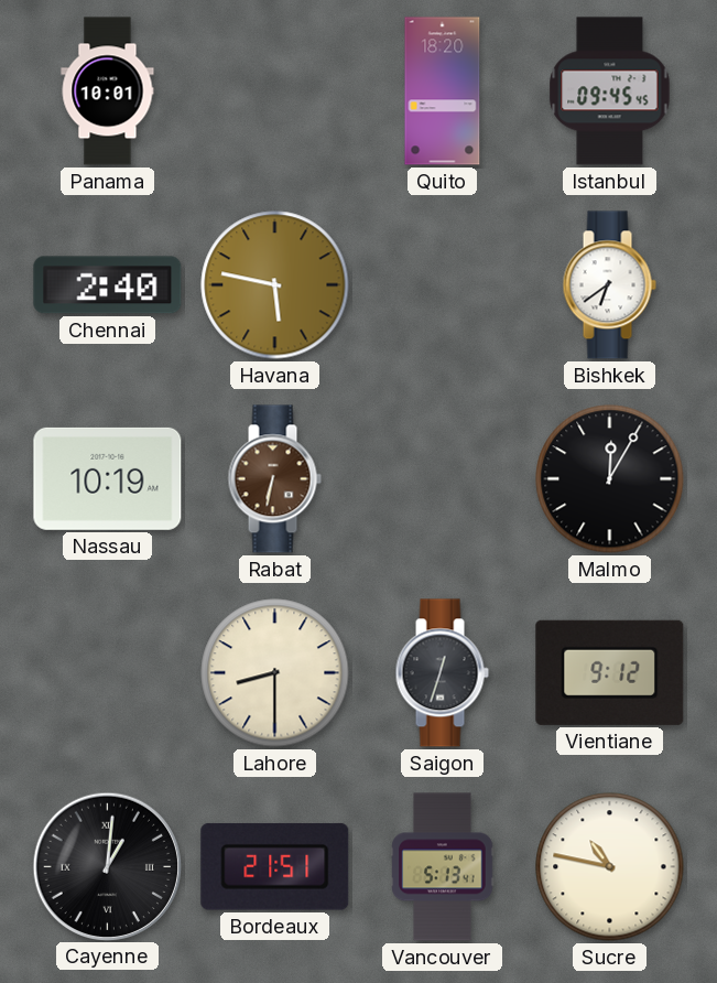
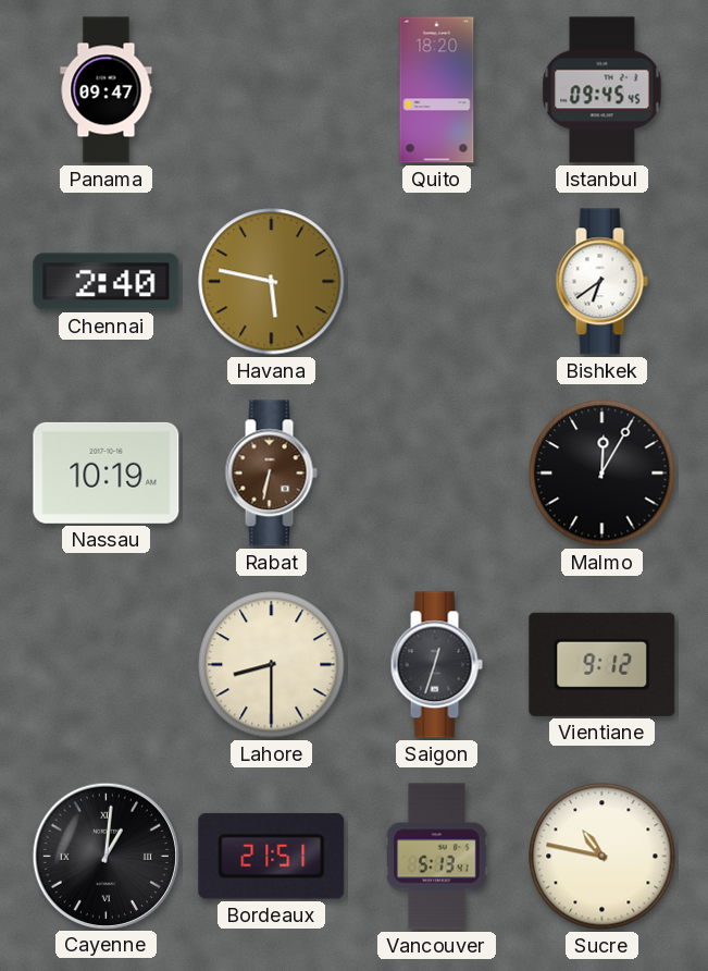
Panama: 10:01 -> 09:47 (107, 90)
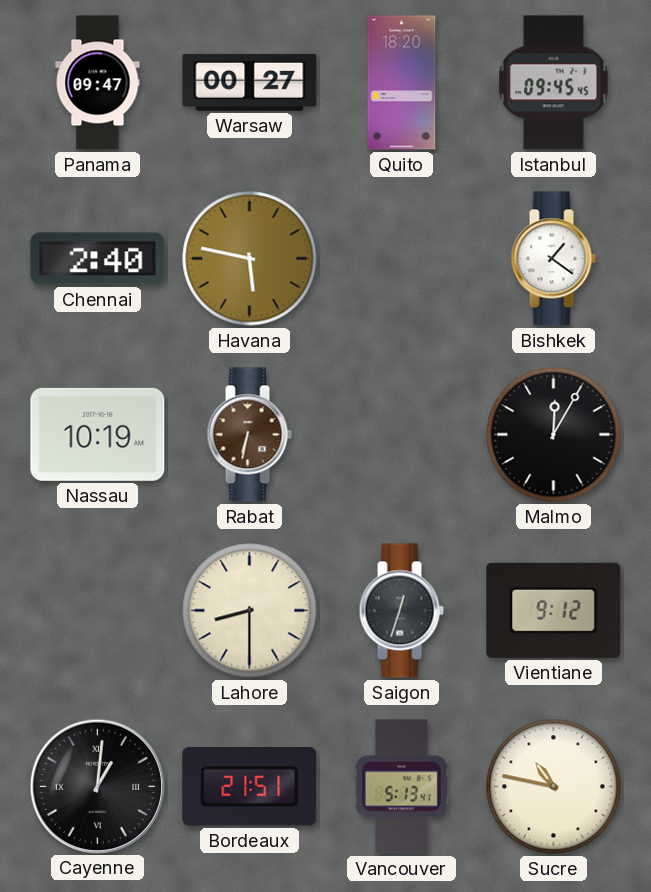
Warsaw: none -> 00:27 (250, 82)
Bishkek: 6:39 -> 1:21 (553, 259)
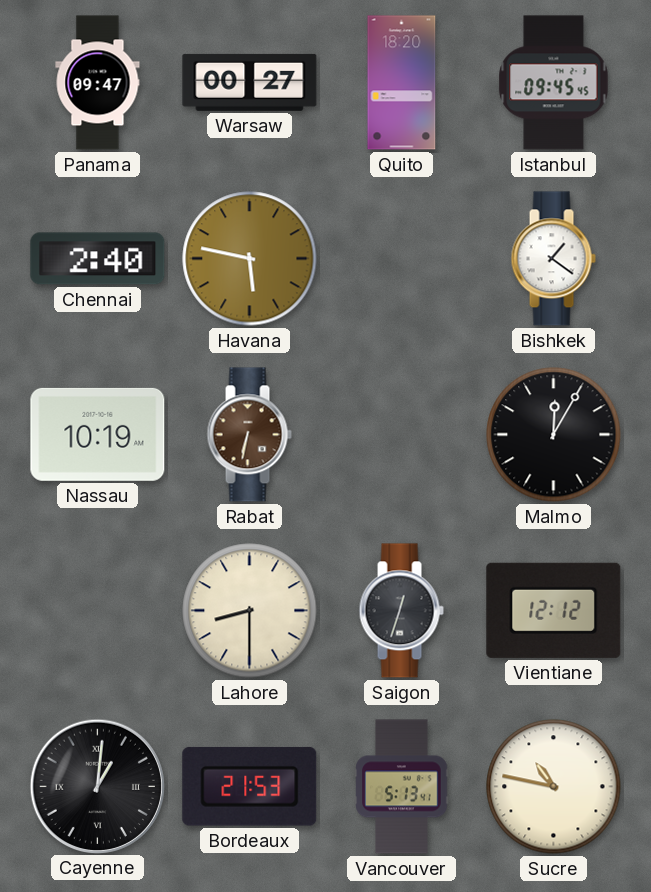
Vientiane: 9:12 -> 12:12 (554, 610)
Bordeaux: 21:51 -> 21:53 (250, 786)
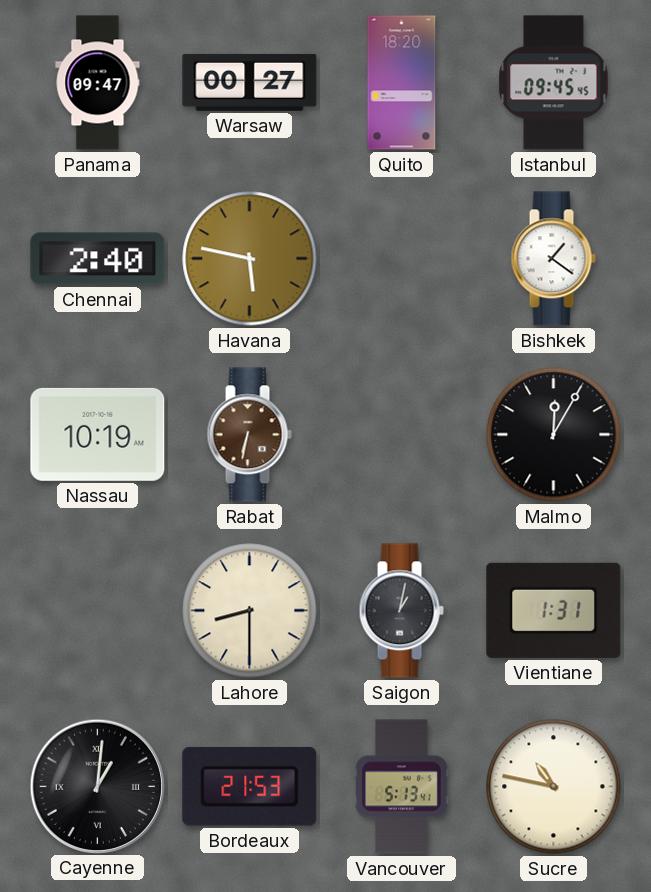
Saigon: 12:33 -> 1:02 (401, 611)
Vientiane: 12:12 -> 1:31 (554, 610)
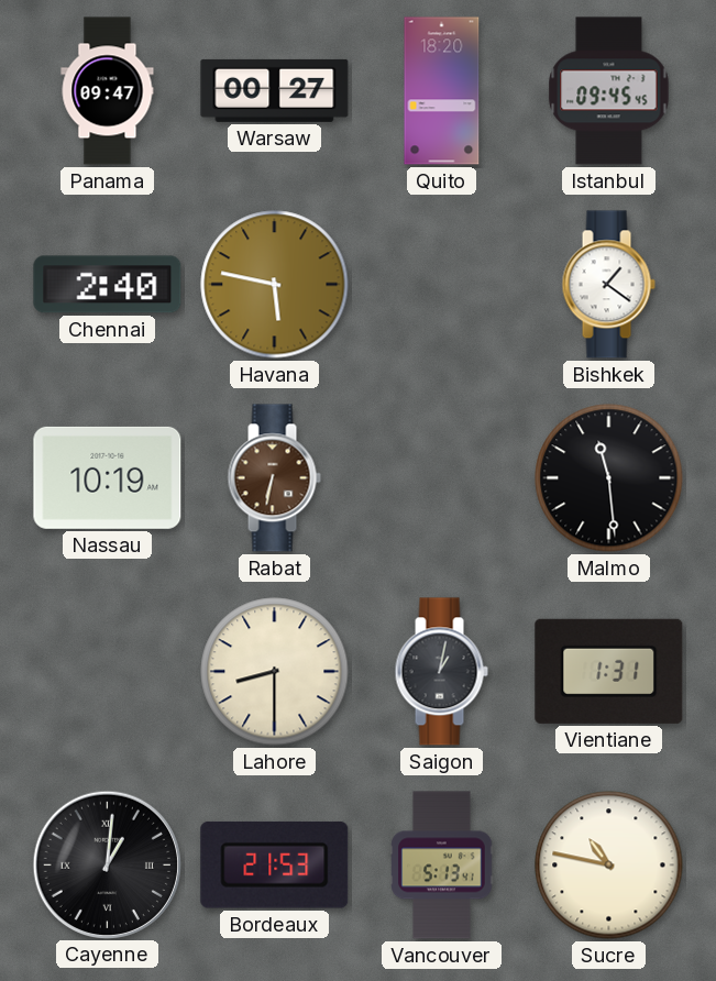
Malmo: 12:05 -> 11:29 (609, 478)
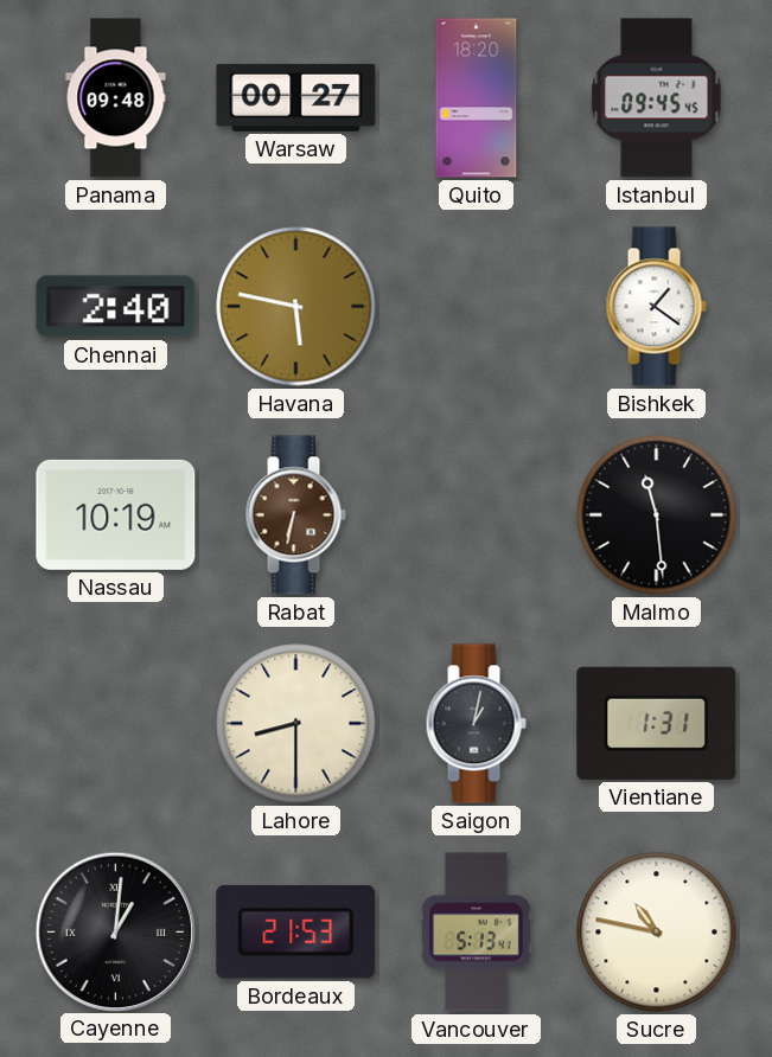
Panama: 09:47 -> 09:48 (116, 98)
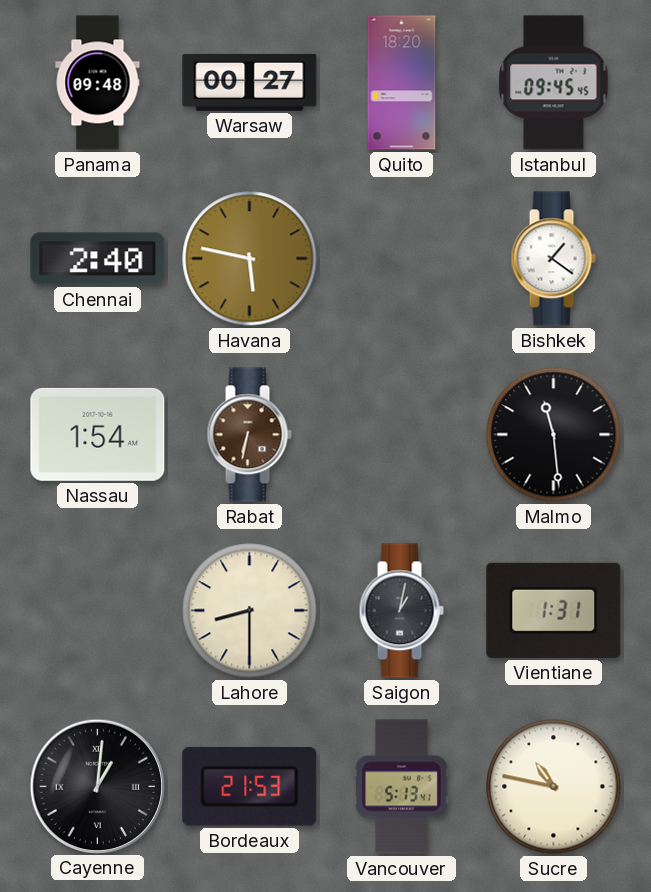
Nassau: 10:19 -> 1:54 (98, 434)
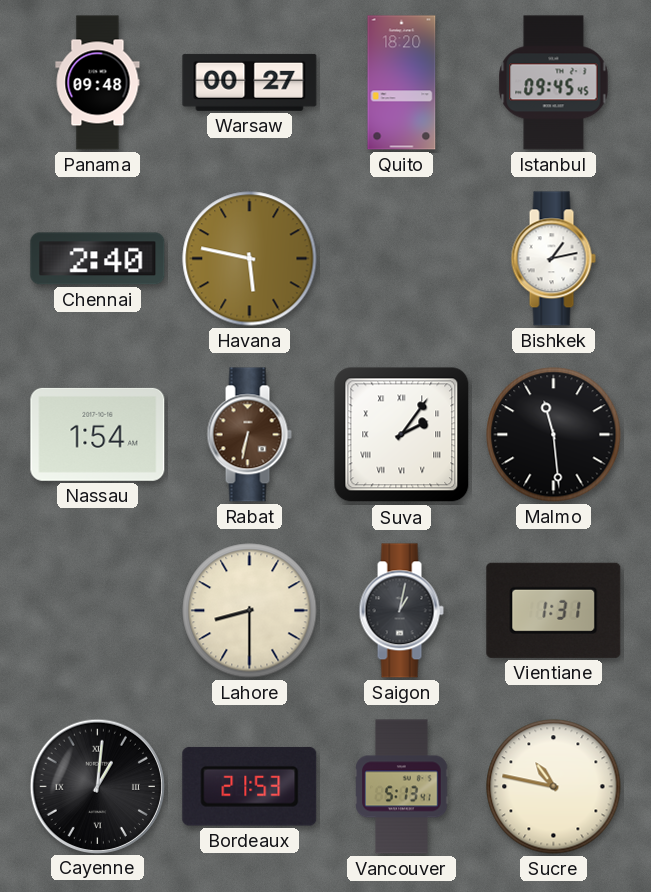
Bishkek: 1:21 -> 1:13 (553, 259)
Suva: none -> 2:06 (402, 435)
